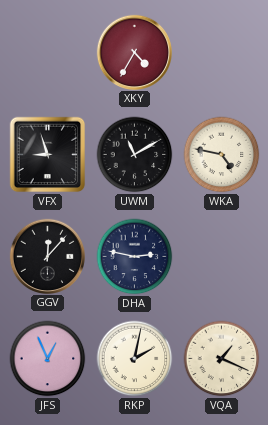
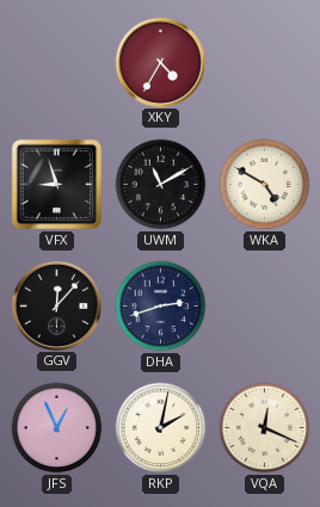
WKA: 4:47 -> 4:50 (265, 185)
DHA: 2:47 -> 2:42 (161, 307)
VQA: 1:19 -> 12:19 (265, 428)
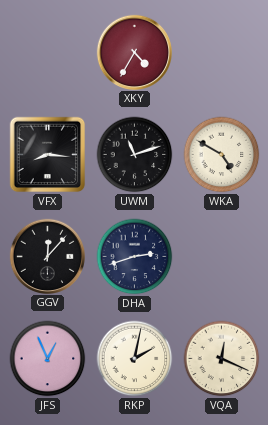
VFX: 8:57 -> 8:16 (48, 155)
UWM: 11:10 -> 11:12 (135, 155)
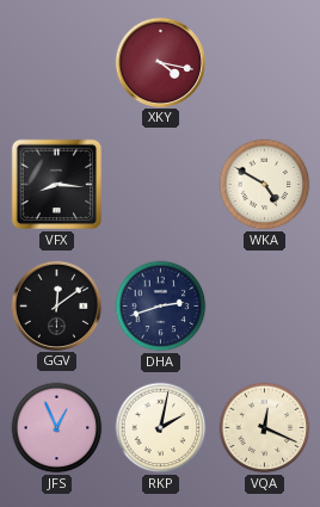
XKY: 4:35 -> 4:17 (160, 62)
UWM: 11:12 -> none (135, 155)
GGV: 12:07 -> 12:09 (56, 305)
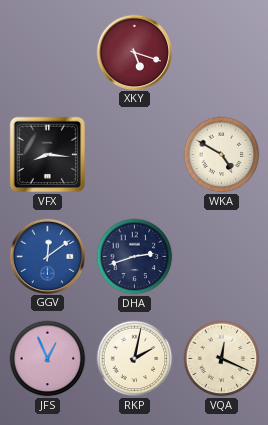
XKY: 4:17 -> 5:18 (134, 52)
GGV dial: black -> blue (47, 256)
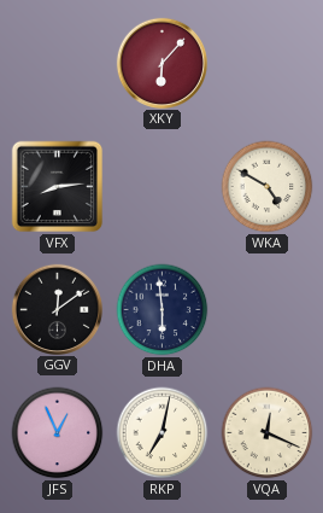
XKY: 5:18 -> 6:07 (161, 63)
VFX: 8:16 -> 8:14 (58, 187)
GGV dial: blue -> black (57, 309)
DHA: 2:42 -> 5:59 (163, 310)
RKP: 2:02 -> 7:02 (163, 433)
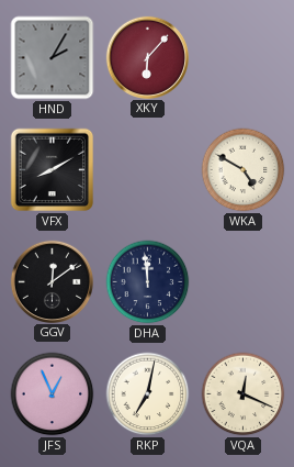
HND: none -> 2:05 (53, 58)
VFX: 8:14 -> 8:10 (53, 170)
DHA: 5:59 -> 11:59 (148, 282)
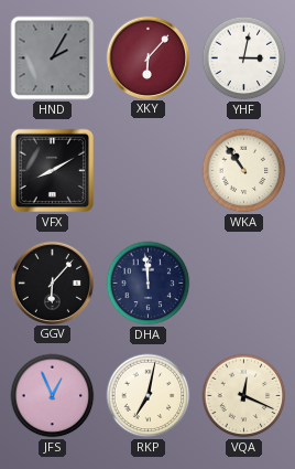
YHF: none -> 3:02 (244, 58)
WKA: 4:50 -> 10:54 (244, 171)
GGV: 12:09 -> 6:07 (52, 283)
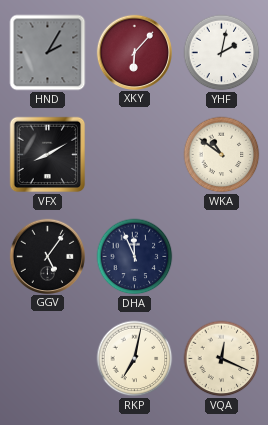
YHF: 3:02 -> 2:02 (222, 53)
WKA: 10:54 -> 10:51 (222, 155)
GGV: 6:07 -> 5:06 (47, 256)
DHA: 11:59 -> 11:56 (135, 257)
JFS: 12:56 -> none (53, 396)
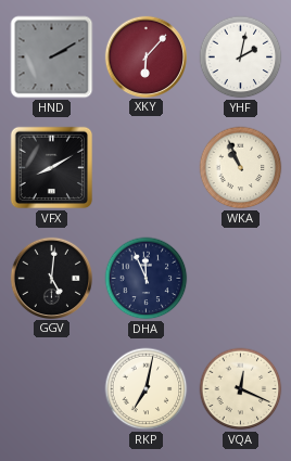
HND: 2:05 -> 2:10 (52, 57)
WKA: 10:51 -> 10:56 (241, 168)
GGV: 5:06 -> 5:01 (51, 278)
